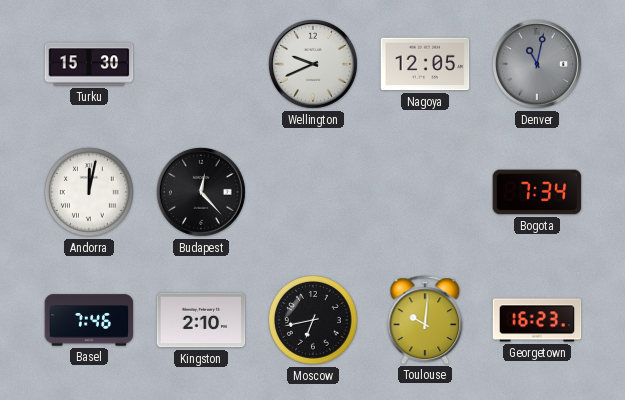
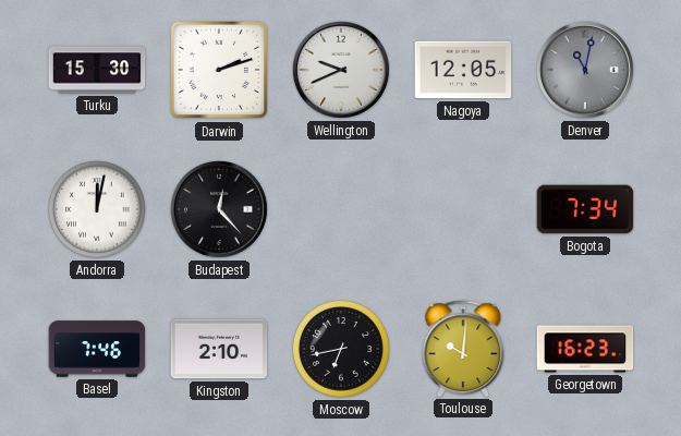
Darwin: none -> 2:12 (219, 70)
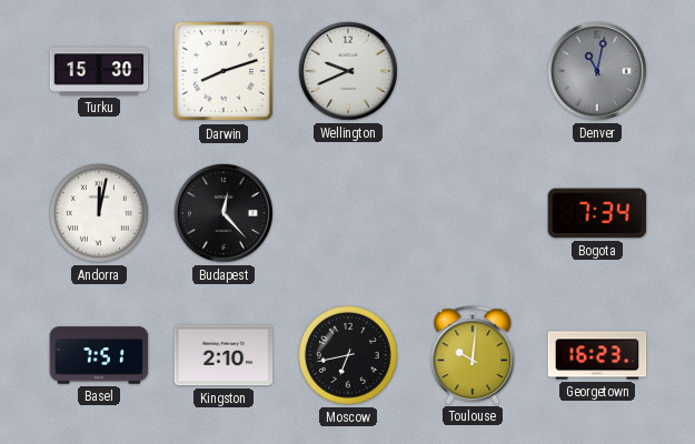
Darwin: 2:12 -> 8:12 (224, 71)
Nagoya: 12:05 -> none (463, 70)
Basel: 7:46 -> 7:51 (99, 355)
